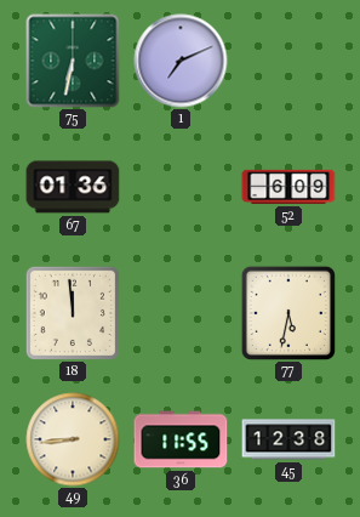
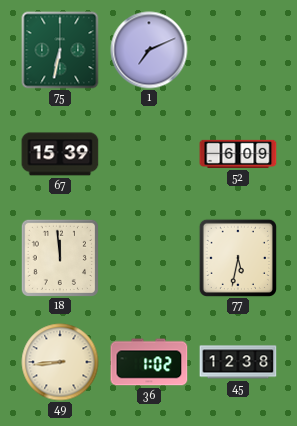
67: 01:36 -> 15:39 (60, 154)
36: 11:55 -> 1:02 (149, 362)
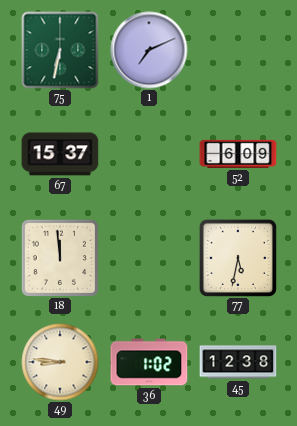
67: 15:39 -> 15:37 (60, 154)
49: 8:44 -> 8:46 (60, 362)
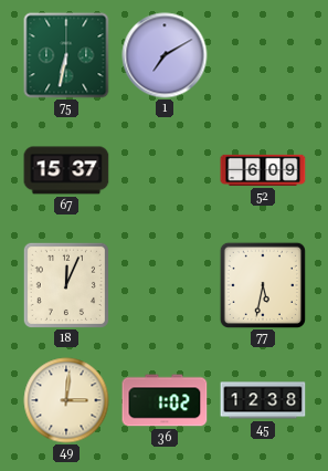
1: 7:11 -> 7:10 (165, 55)
18: 11:59 -> 12:04 (66, 285)
49: 8:46 -> 3:01 (66, 400)
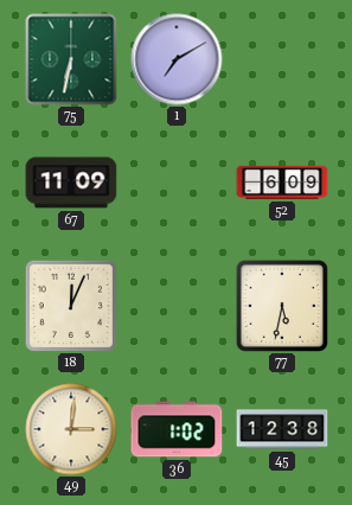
67: 15:37 -> 11:09 (71, 183)
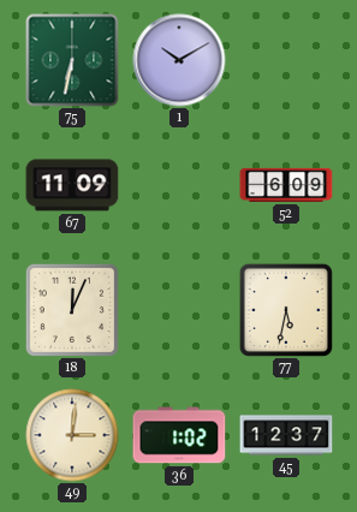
1: 7:10 -> 10:10 (179, 60)
45: 12:38 -> 12:37 (286, 435)
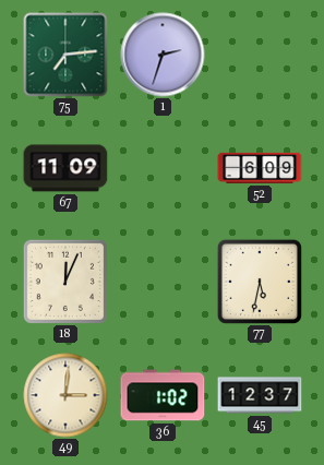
75: 6:32 -> 7:14 (65, 55)
1: 10:10 -> 2:33 (163, 55)
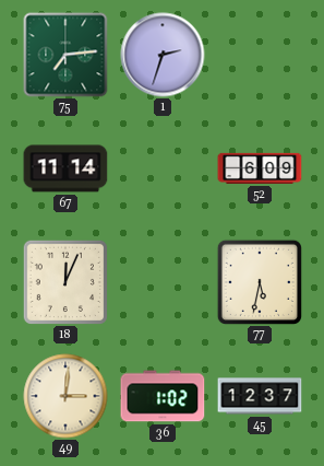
67: 11:09 -> 11:14 (65, 168)
